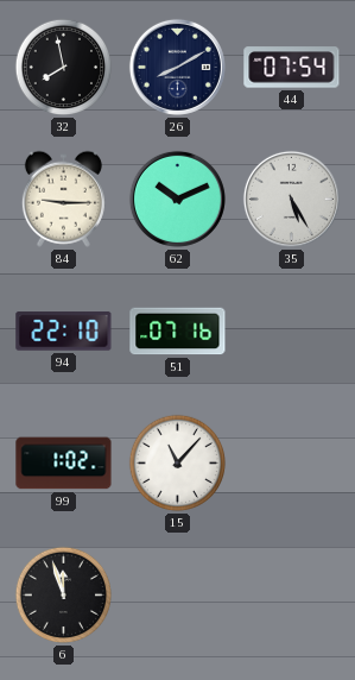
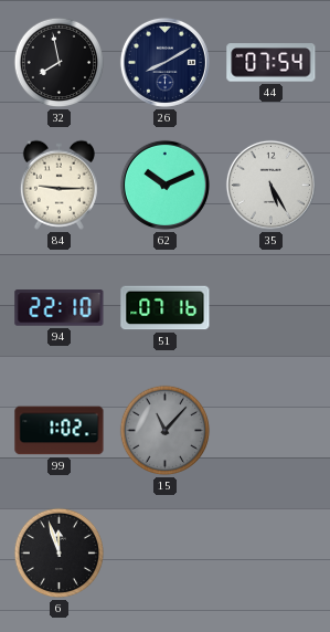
15 dial: white -> grey (166, 431)
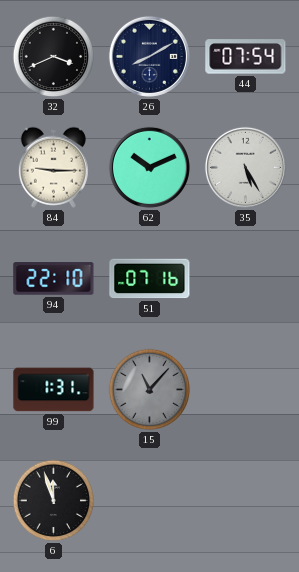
32: 7:58 -> 3:41 (54, 57)
99: 1:02 -> 1:31 (54, 390)
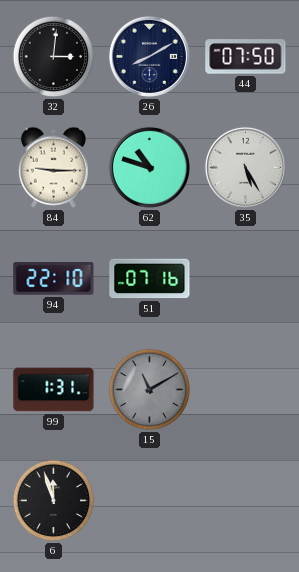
32: 3:41 -> 3:01 (54, 57)
44: 07:54 -> 07:50 (246, 57)
62: 10:11 -> 10:48 (149, 167)
15: 11:07 -> 11:10 (150, 390)
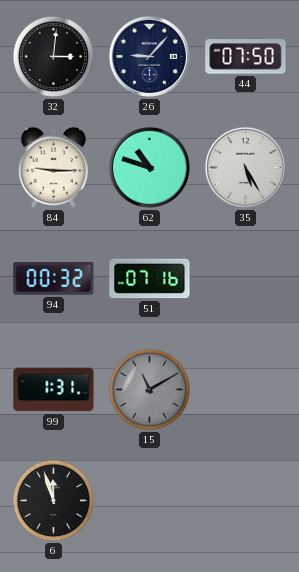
26: 8:10 -> 9:07 (149, 56)
94: 22:10 -> 00:32 (54, 279)
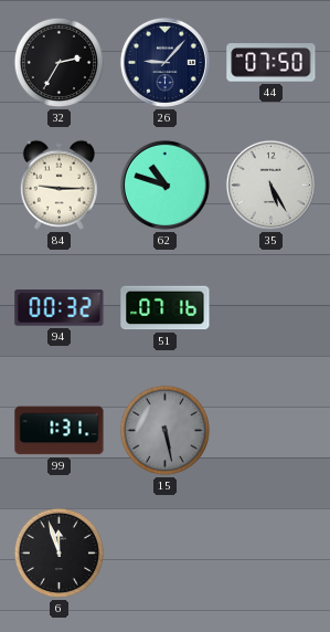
32: 3:01 -> 2:35 (60, 63)
15: 11:10 -> 5:28 (166, 431)
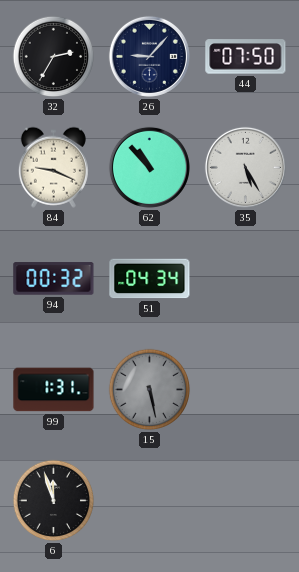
84: 9:15 -> 9:19 (53, 167)
62: 10:48 -> 10:53 (149, 167)
51: 07:16 -> 04:34 (150, 279)
